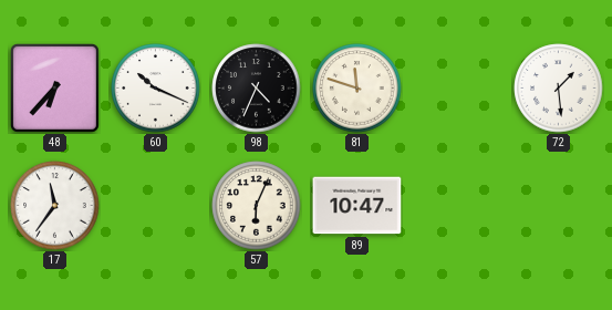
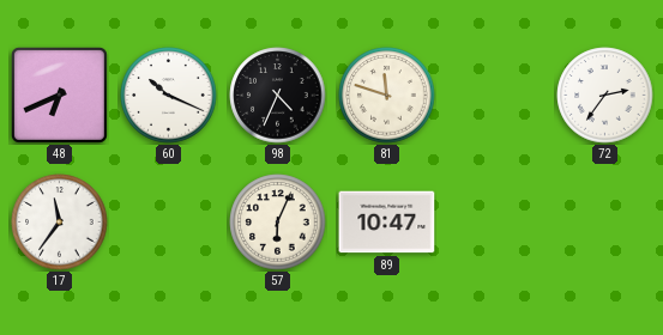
48: 6:37 -> 6:41 (59, 95)
72: 1:29 -> 2:36 (605, 96)
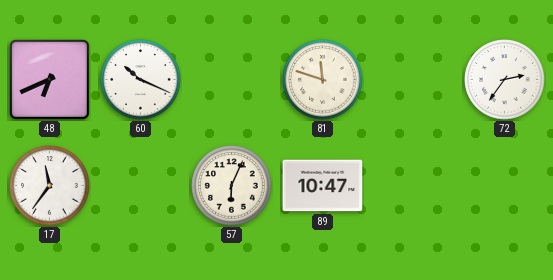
98: 4:34 -> none (278, 96)
